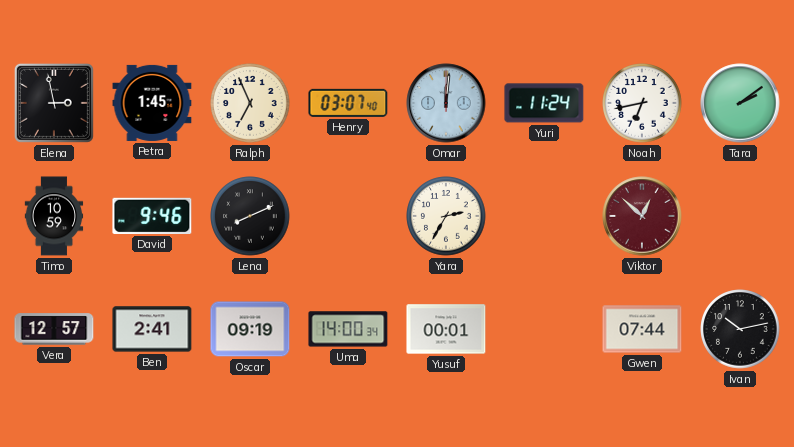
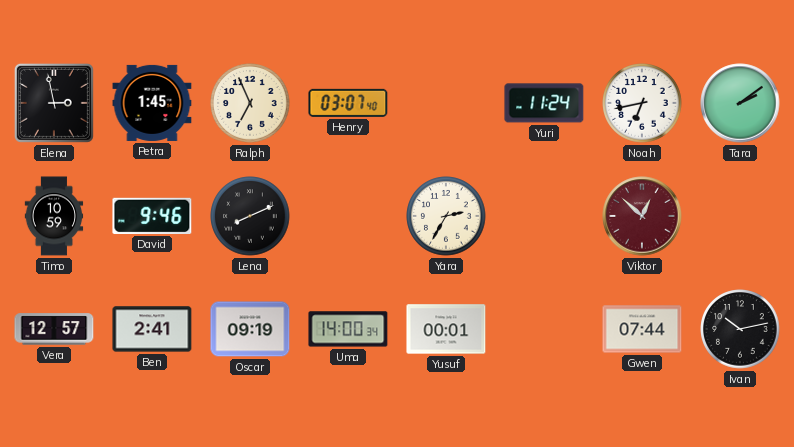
Omar: 12:01 -> none (446, 103)
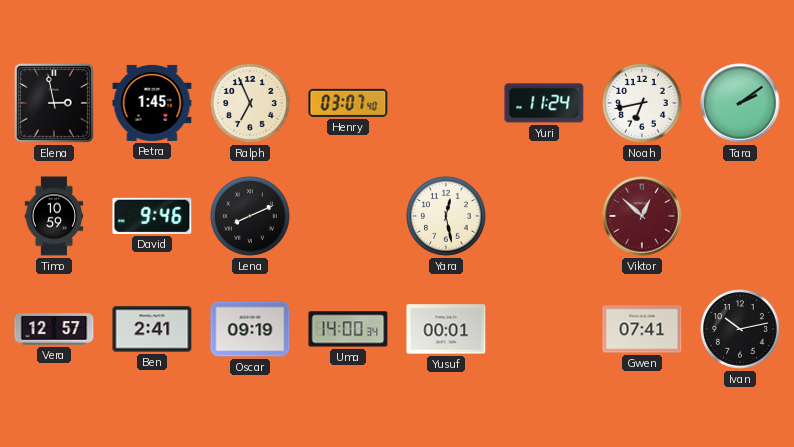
Yara: 2:35 -> 12:28 (446, 216)
Gwen: 07:44 -> 07:41 (642, 329)
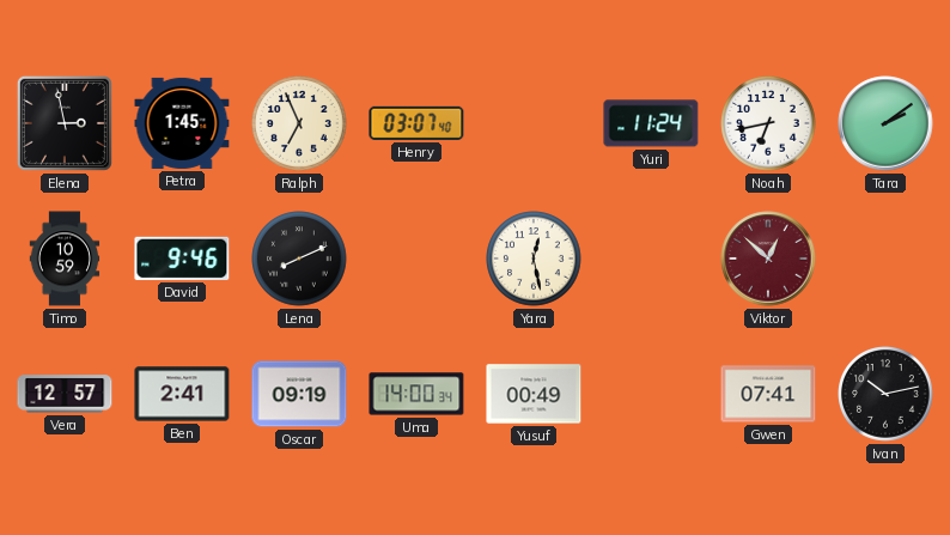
Yusuf: 00:01 -> 00:49 (534, 394)
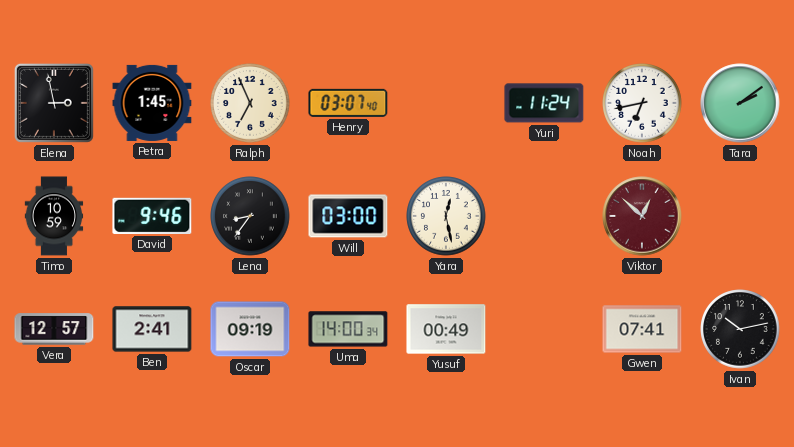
Lena: 8:11 -> 8:36 (250, 216)
Will: none -> 03:00 (348, 216)
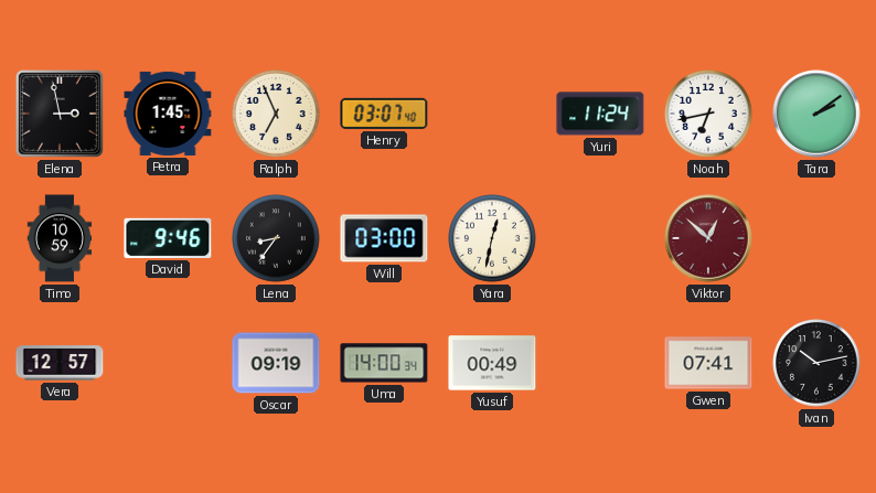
Yara: 12:28 -> 12:32 (492, 238)
Ben: 2:41 -> none (152, 329)
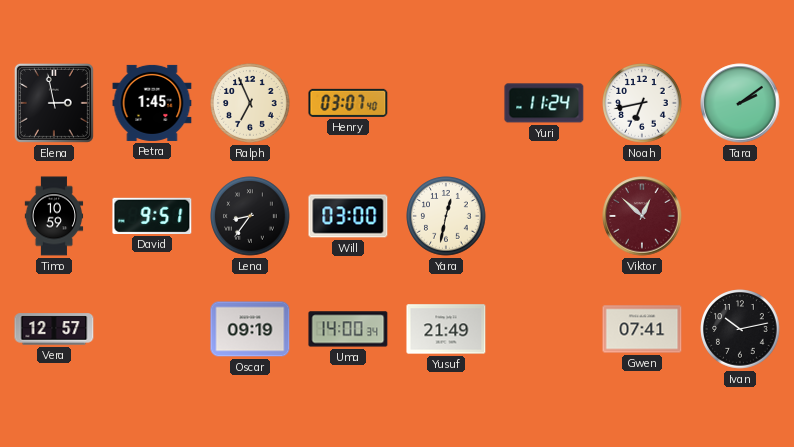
David: 9:46 -> 9:51 (152, 216)
Yusuf: 00:49 -> 21:49 (446, 329)
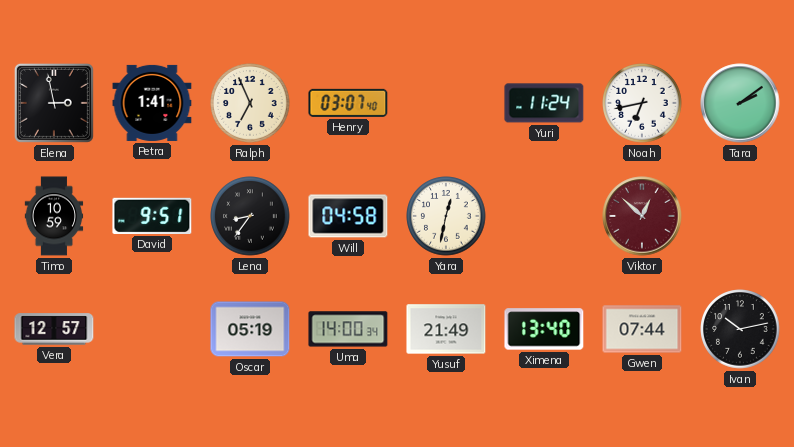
Petra: 1:45 -> 1:41 (152, 103)
Will: 03:00 -> 04:58 (348, 216)
Oscar: 09:19 -> 05:19 (250, 329)
Ximena: none -> 13:40 (544, 329)
Gwen: 07:41 -> 07:44 (642, 329)
